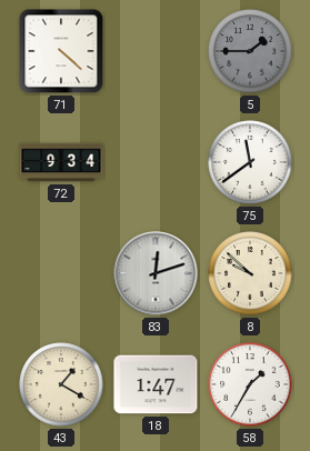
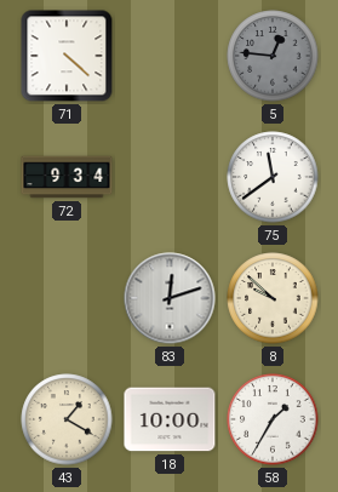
5: 1:45 -> 12:46 (273, 56)
18: 1:47 -> 10:00 (170, 419)
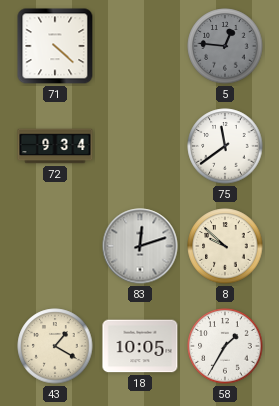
18: 10:00 -> 10:05 (140, 346)
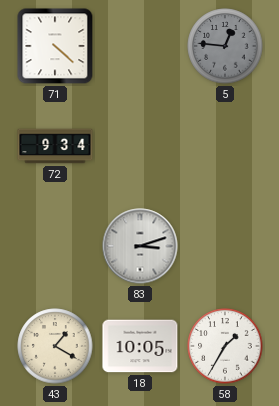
75: 11:39 -> none (225, 146)
83: 12:12 -> 3:12 (140, 246)
8: 9:52 -> none (225, 246)
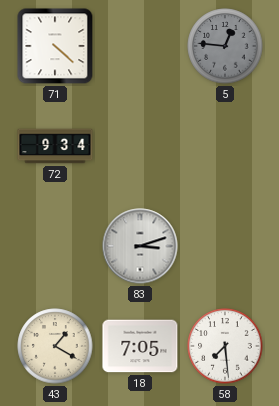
18: 10:05 -> 7:05 (140, 346)
58: 1:35 -> 7:29 (225, 346)
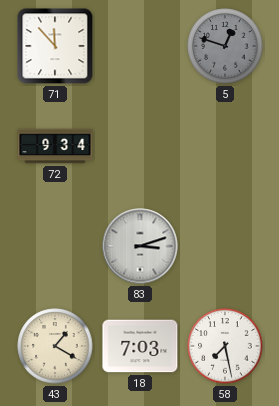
71: 4:22 -> 11:53 (55, 46)
5: 12:46 -> 12:48 (225, 46)
18: 7:05 -> 7:03 (140, 346)
58: 7:29 -> 7:28 (225, 346)
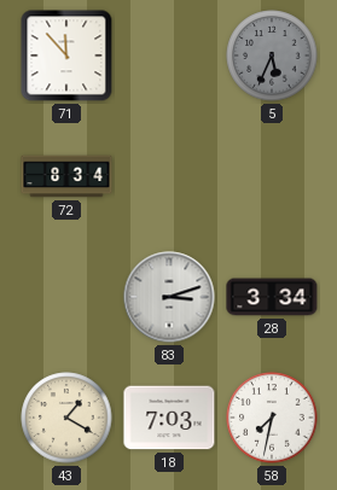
5: 12:48 -> 5:34 (272, 56)
72: 9:34 -> 8:34 (66, 176)
28: none -> 3:34 (272, 297)
58: 7:28 -> 7:32 (272, 418)
